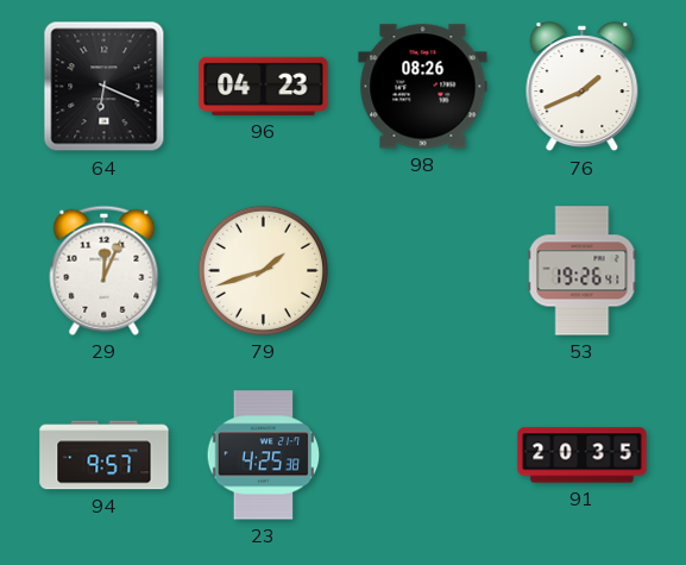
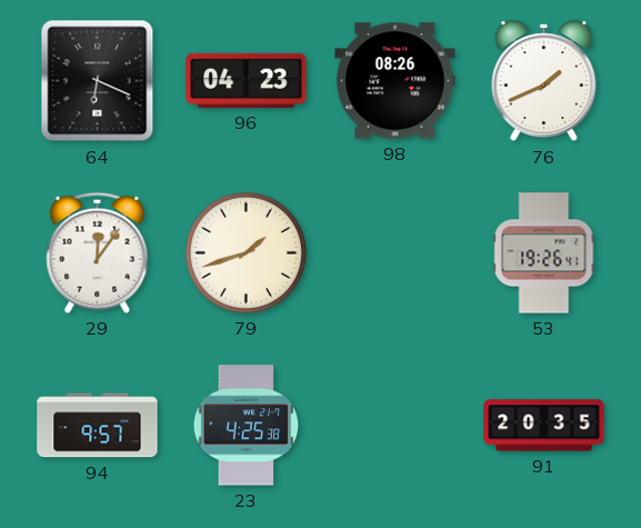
29: 12:04 -> 12:06 (98, 252)
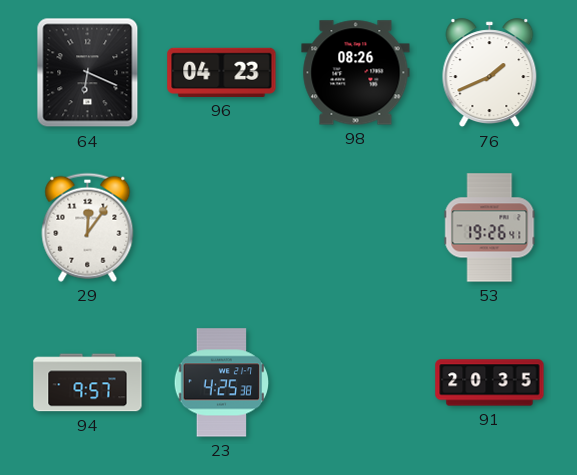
79: 1:42 -> none (246, 252)
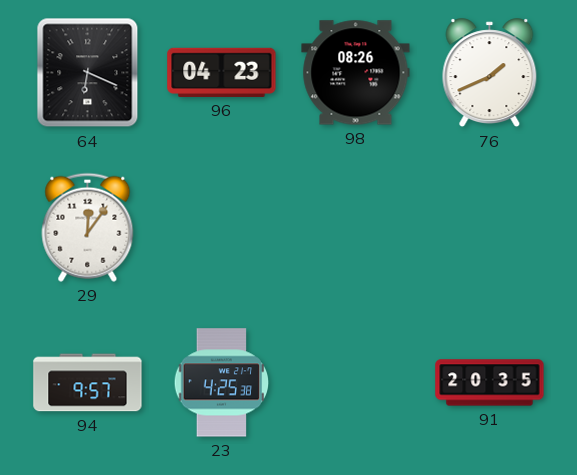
53: 19:26 -> none (490, 228)
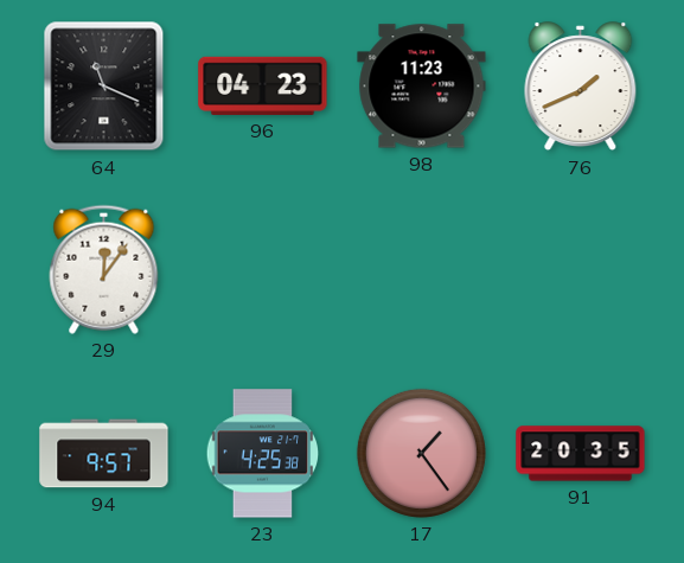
64: 6:19 -> 11:19 (104, 87)
98: 08:26 -> 11:23 (422, 87)
17: none -> 1:24 (421, 453)
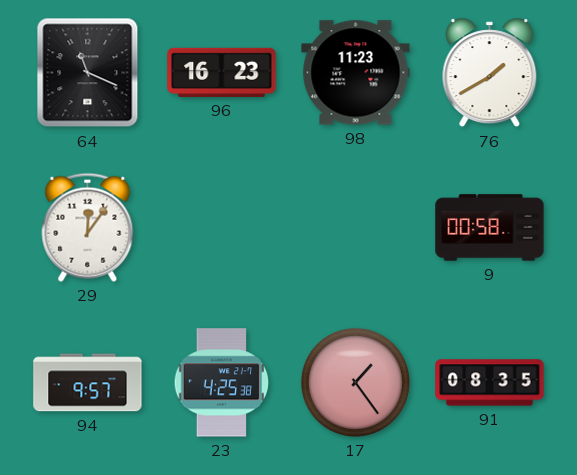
96: 04:23 -> 16:23 (222, 72)
76: 1:41 -> 1:40 (490, 73)
9: none -> 00:58 (490, 228)
91: 20:35 -> 08:35 (490, 383)
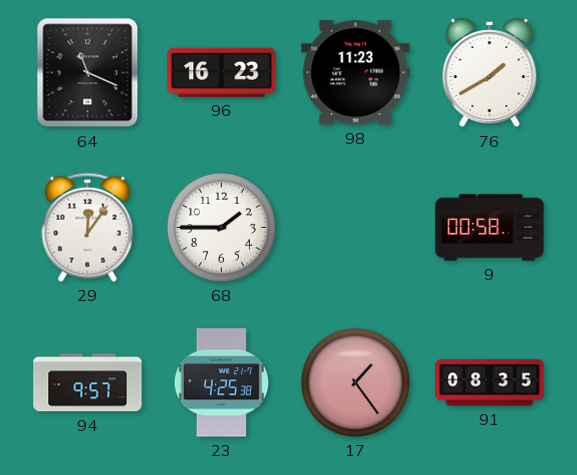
68: none -> 1:45 (221, 227)
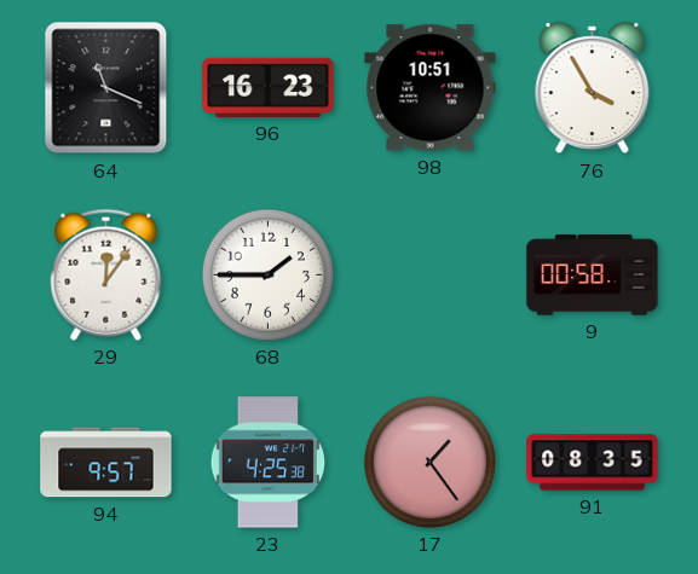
98: 11:23 -> 10:51 (431, 88)
76: 1:40 -> 3:55 (593, 88)
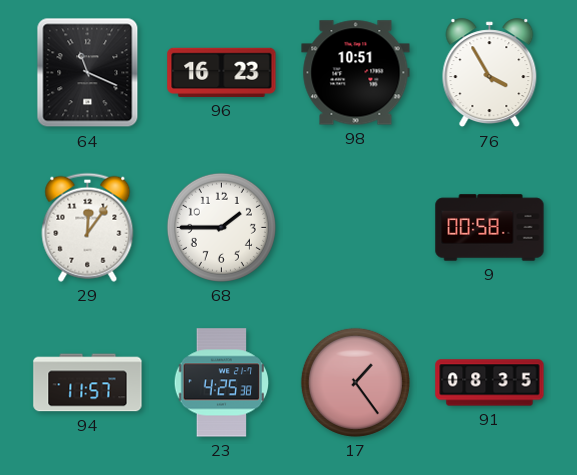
94: 9:57 -> 11:57 (88, 383)
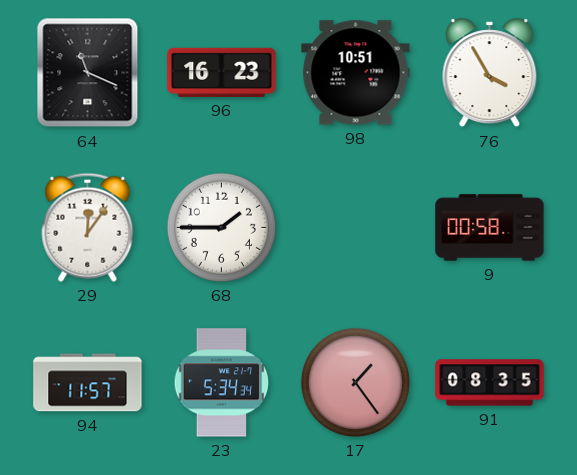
23: 4:25 -> 5:34 (222, 383)
